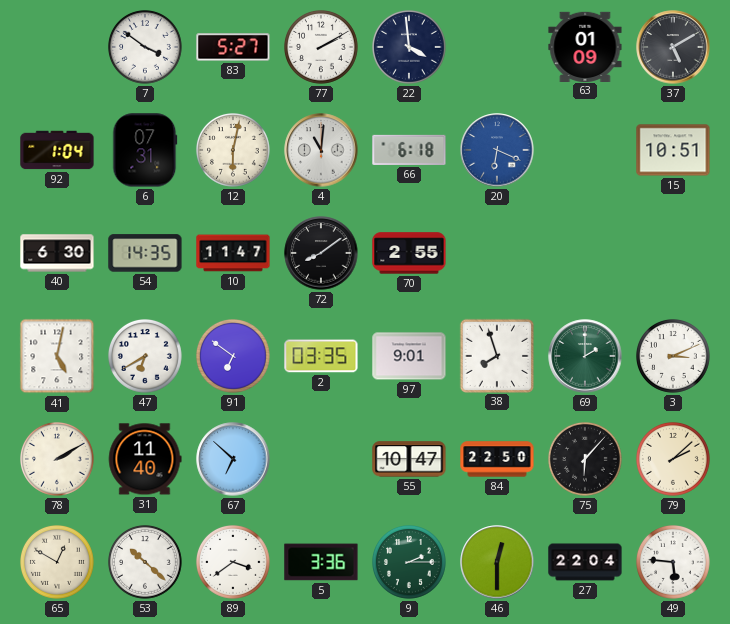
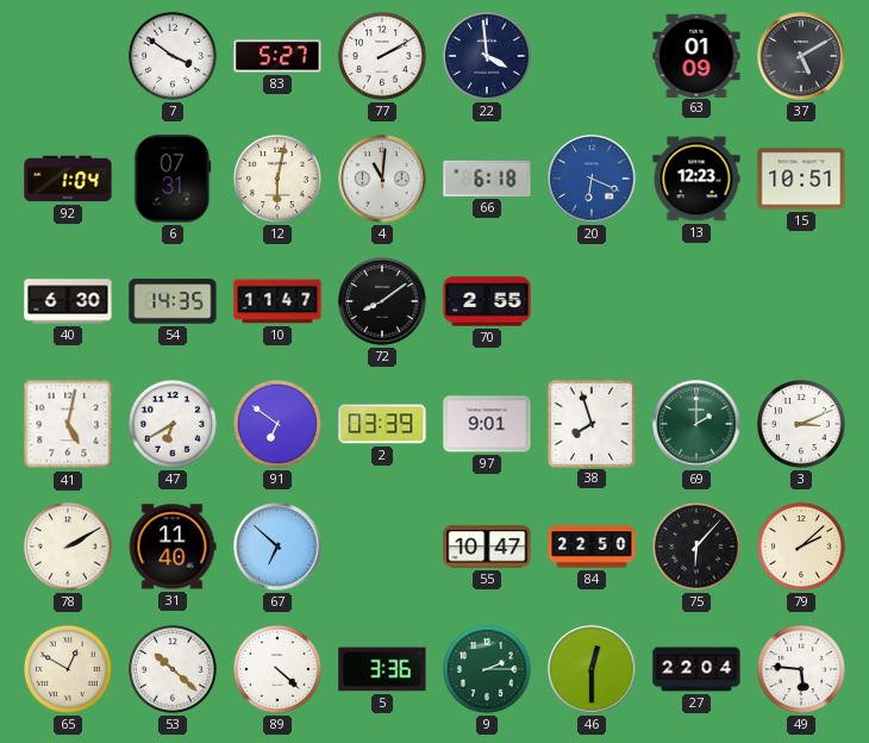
13: none -> 12:23 (696, 179)
2: 03:35 -> 03:39 (382, 424)
89: 3:39 -> 4:22 (279, 670)
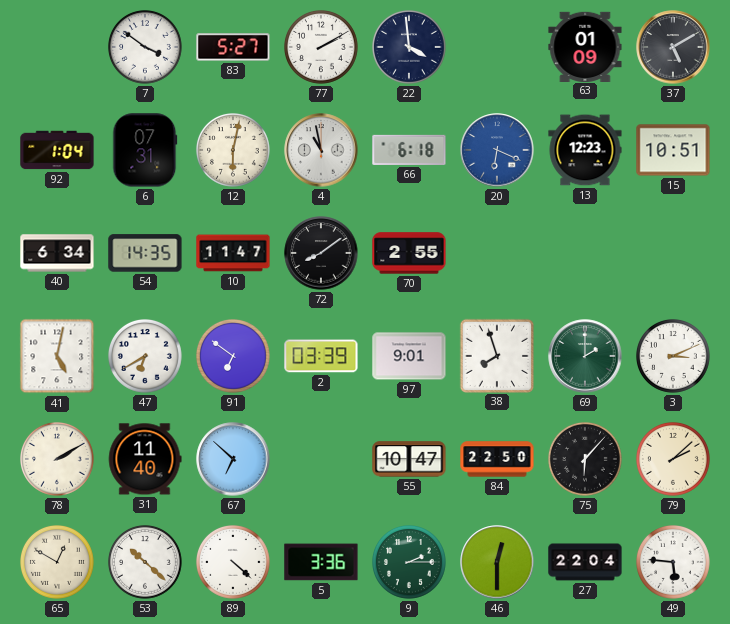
4: 11:01 -> 10:58 (321, 150)
40: 6:30 -> 6:34 (57, 253)
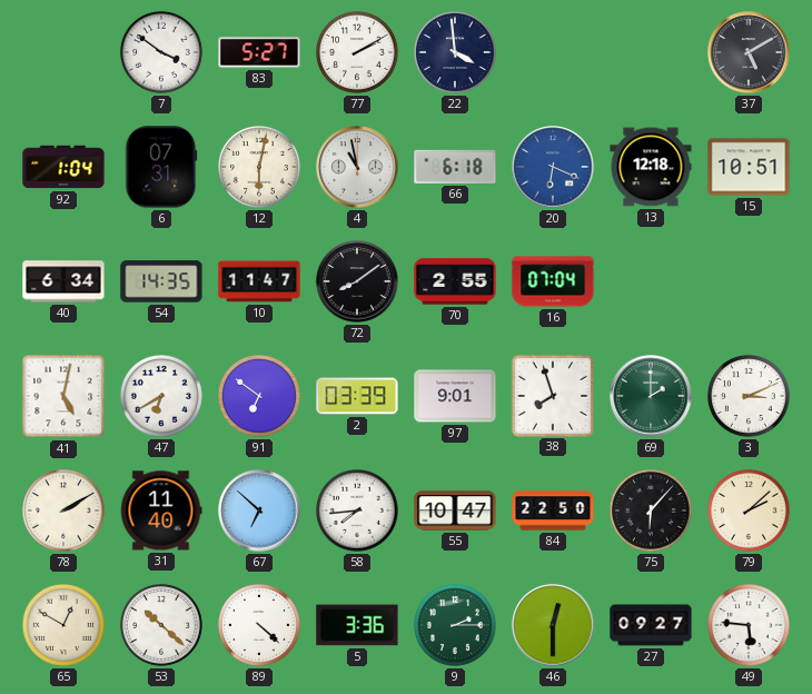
63: 01:09 -> none (585, 46)
13: 12:23 -> 12:18 (651, 167)
16: none -> 07:04 (553, 281)
58: none -> 7:44 (358, 512)
27: 22:04 -> 09:27 (651, 625)
